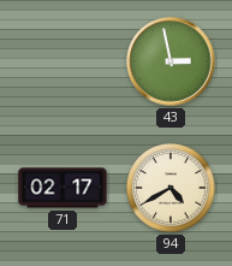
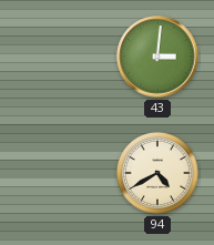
43: 2:58 -> 3:01 (157, 57)
71: 02:17 -> none (63, 188)
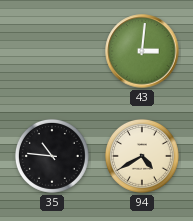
35: none -> 10:46 (52, 156)
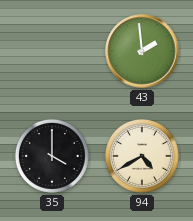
43: 3:01 -> 1:59 (142, 51)
35: 10:46 -> 4:00 (52, 156)
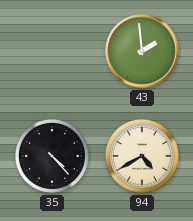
35: 4:00 -> 4:23 (52, 156)
